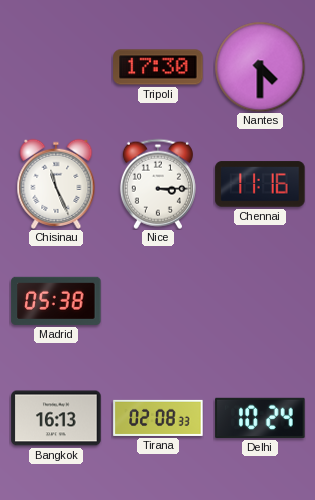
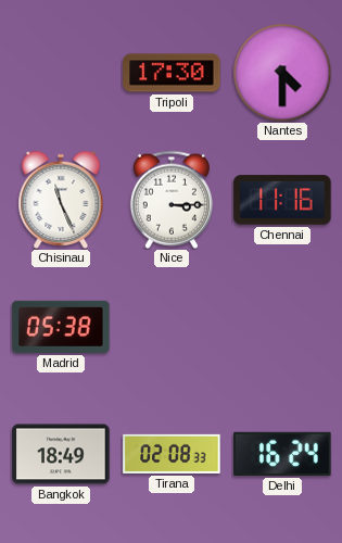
Bangkok: 16:13 -> 18:49 (61, 454)
Delhi: 10:24 -> 16:24 (282, 454)
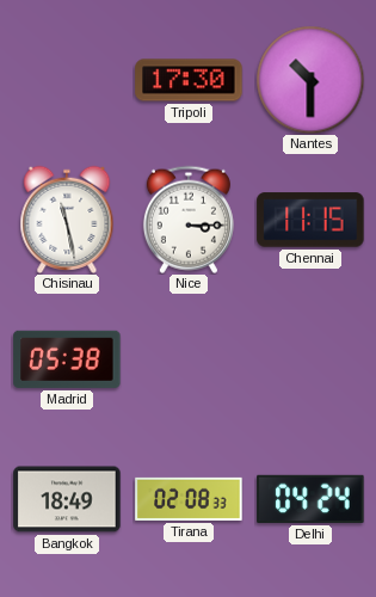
Nantes: 4:30 -> 10:30 (310, 80)
Chisinau: 11:26 -> 11:28 (67, 220)
Chennai: 11:16 -> 11:15 (310, 220)
Delhi: 16:24 -> 04:24 (310, 499)
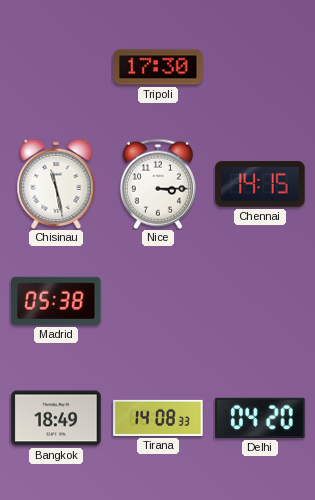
Nantes: 10:30 -> none (310, 80)
Chennai: 11:15 -> 14:15 (260, 184)
Tirana: 02:08 -> 14:08 (158, 418)
Delhi: 04:24 -> 04:20 (260, 418)
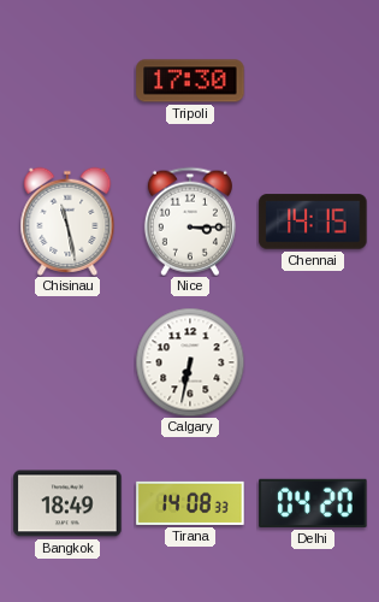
Madrid: 05:38 -> none (56, 301)
Calgary: none -> 6:32 (190, 362)
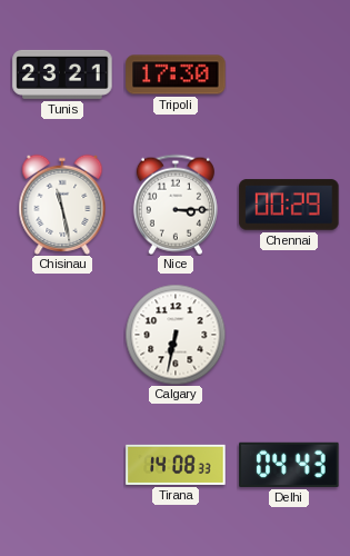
Tunis: none -> 23:21 (62, 75)
Chennai: 14:15 -> 00:29 (289, 205)
Bangkok: 18:49 -> none (67, 503)
Delhi: 04:20 -> 04:43 (289, 465)
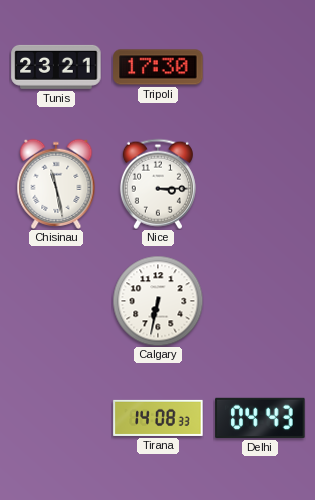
Chennai: 00:29 -> none (289, 205)
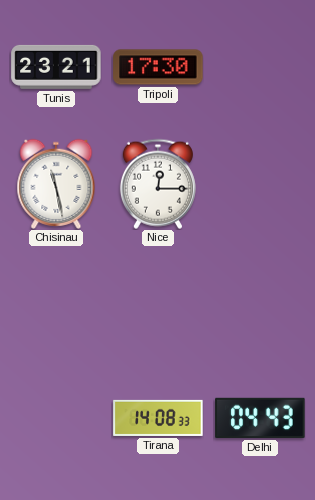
Nice: 3:15 -> 12:15 (158, 184)
Calgary: 6:32 -> none (158, 301)
